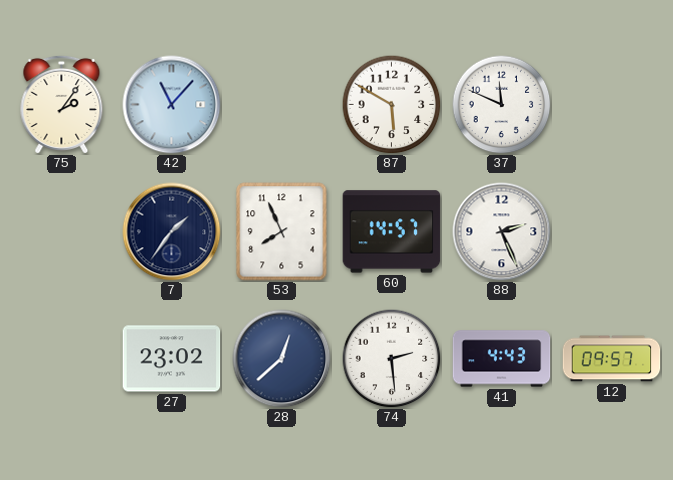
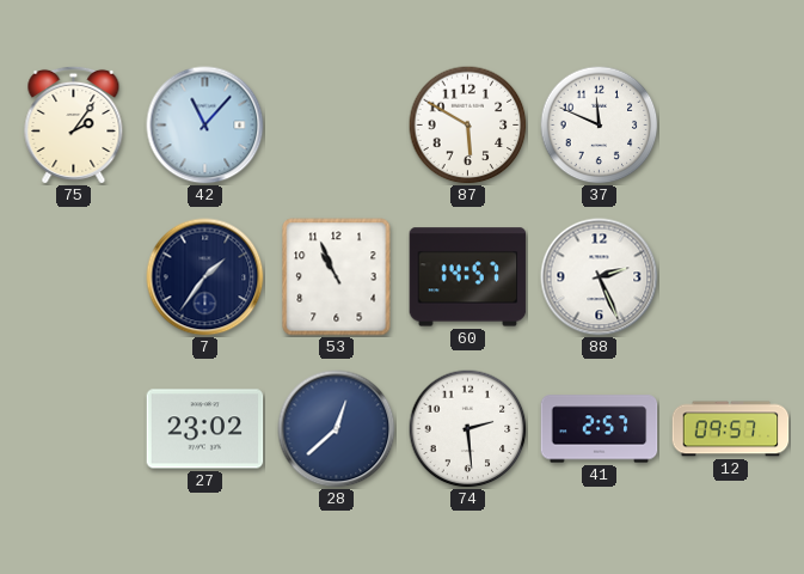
53: 7:56 -> 10:56 (337, 277)
41: 4:43 -> 2:57 (600, 429)
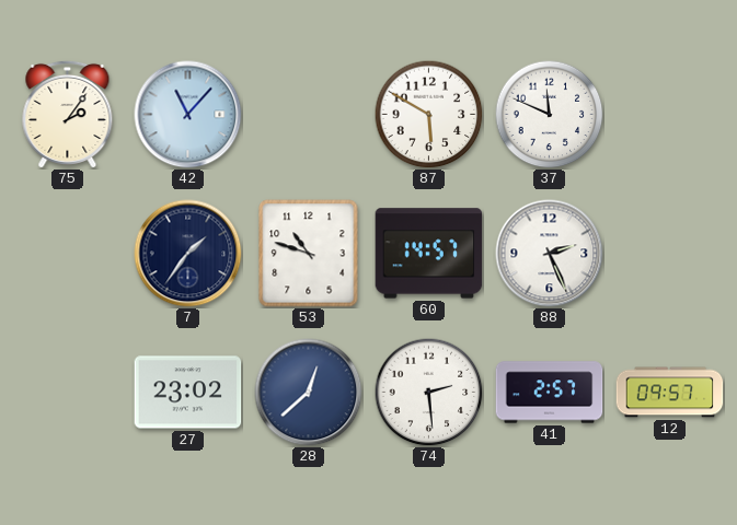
53: 10:56 -> 10:48 (309, 254)
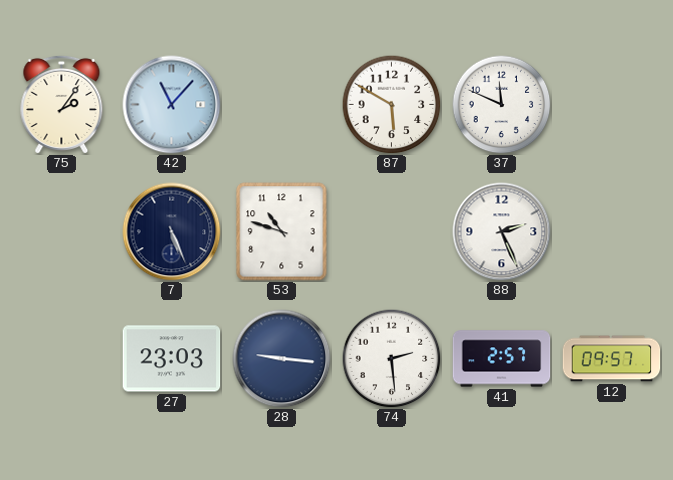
7: 1:36 -> 5:26 (172, 232)
60: 14:57 -> none (429, 254)
27: 23:02 -> 23:03 (172, 359)
28: 12:38 -> 9:16 (282, 359)
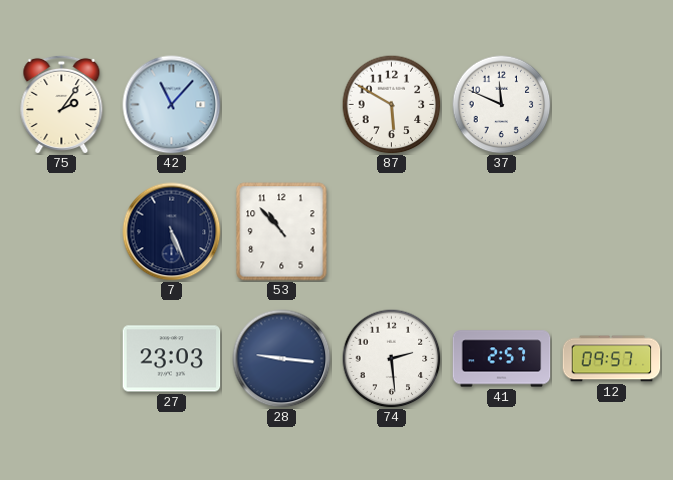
53: 10:48 -> 10:53 (282, 232)
88: 2:26 -> none (502, 232)
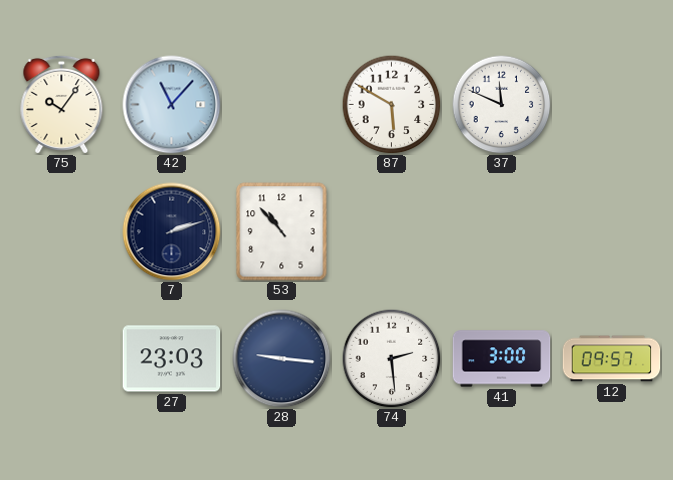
75: 2:06 -> 10:06 (62, 104)
7: 5:26 -> 2:12 (172, 232)
41: 2:57 -> 3:00 (502, 359)
